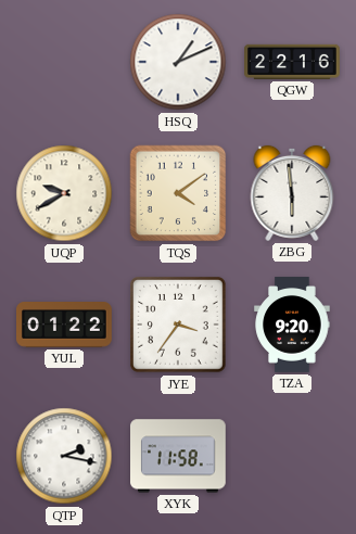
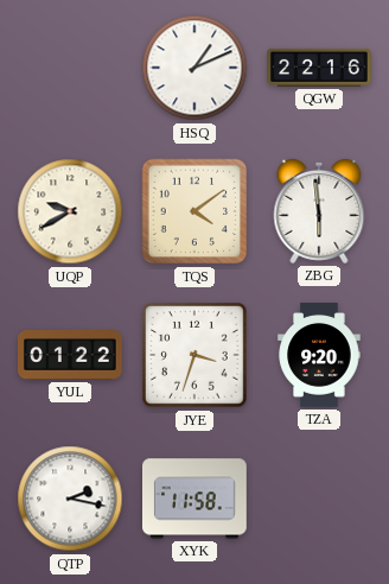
JYE: 3:36 -> 3:33 (196, 356)
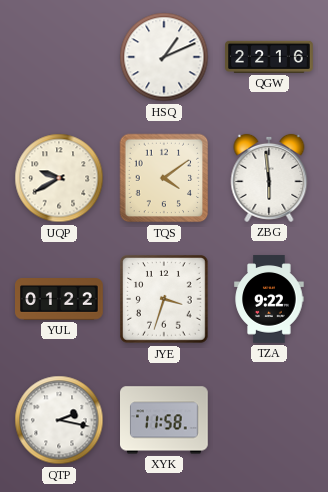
TZA: 9:20 -> 9:22 (269, 299)
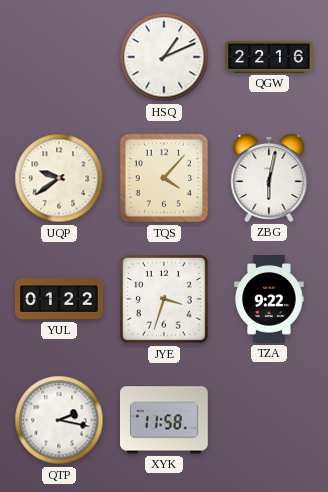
UQP: 9:40 -> 9:39 (59, 178)
TQS: 4:09 -> 4:07 (164, 178)
ZBG: 5:59 -> 6:02 (269, 178)
